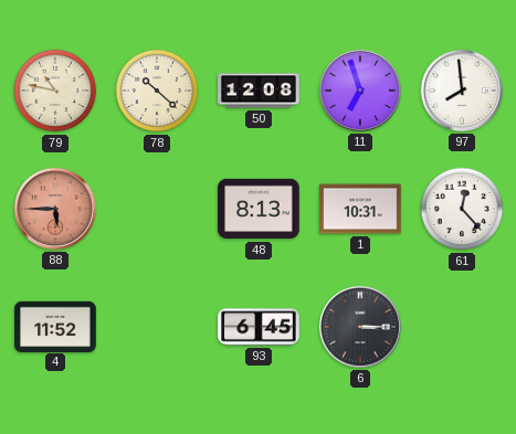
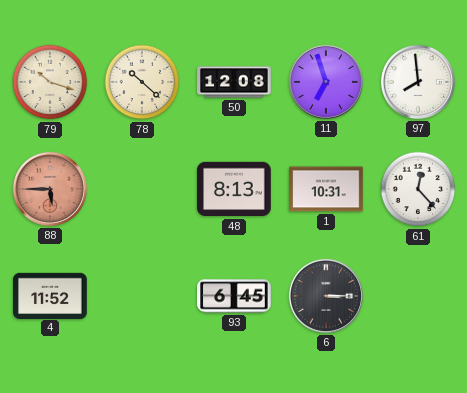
79: 10:47 -> 10:18 (50, 82)
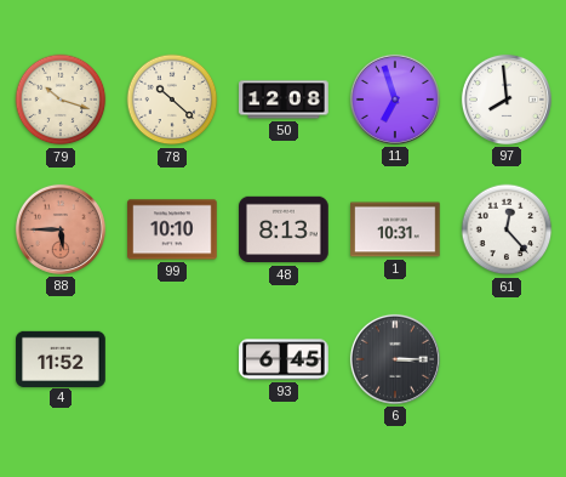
99: none -> 10:10 (172, 229)
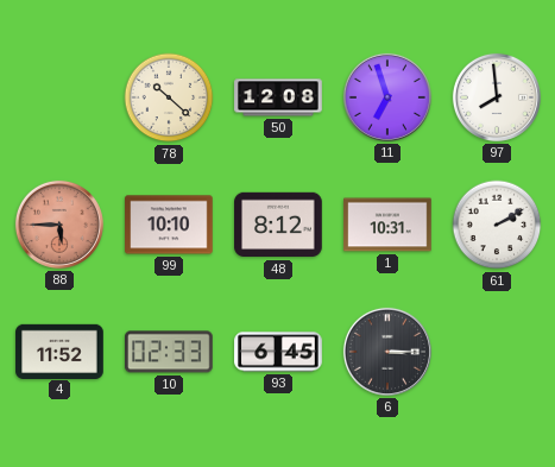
79: 10:18 -> none (61, 100)
48: 8:13 -> 8:12 (278, 225)
61: 12:23 -> 2:10 (497, 225)
10: none -> 02:33 (170, 352)
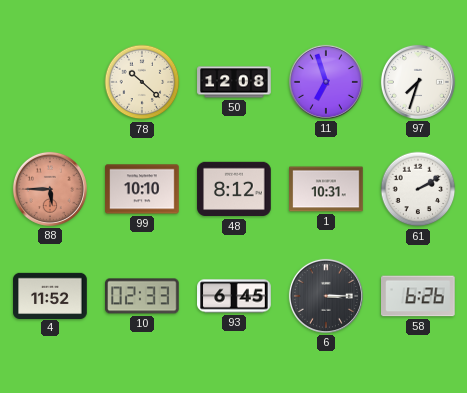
97: 7:59 -> 7:33 (418, 82)
58: none -> 6:26 (419, 296)
